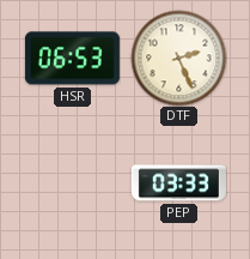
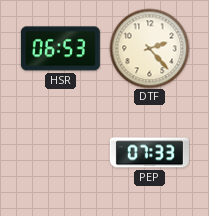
DTF: 2:26 -> 2:23 (149, 48)
PEP: 03:33 -> 07:33 (149, 153)
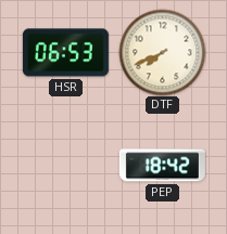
DTF: 2:23 -> 7:41 (162, 52)
PEP: 07:33 -> 18:42 (162, 166)
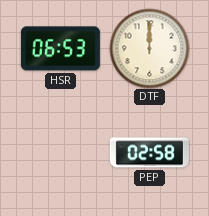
DTF: 7:41 -> 12:00 (149, 48)
PEP: 18:42 -> 02:58 (149, 153)
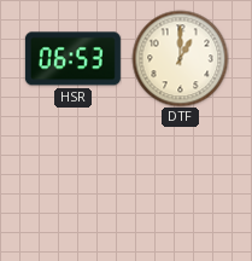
DTF: 12:00 -> 1:00 (180, 58)
PEP: 02:58 -> none (149, 153)
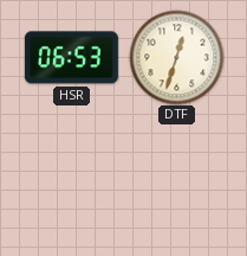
DTF: 1:00 -> 12:33 (176, 57)
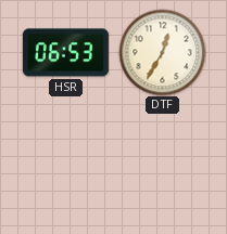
DTF: 12:33 -> 12:35 (162, 52)
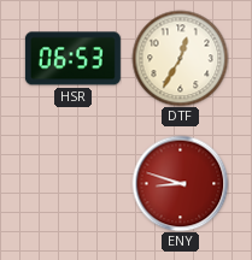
ENY: none -> 8:48 (180, 183)
